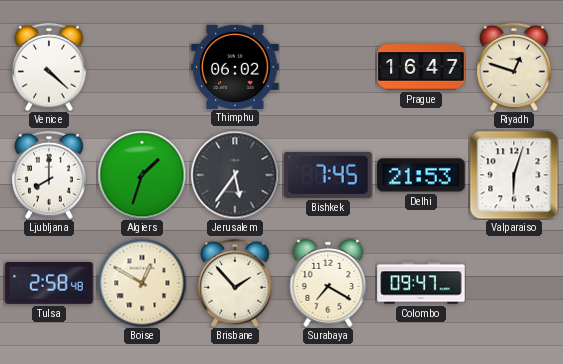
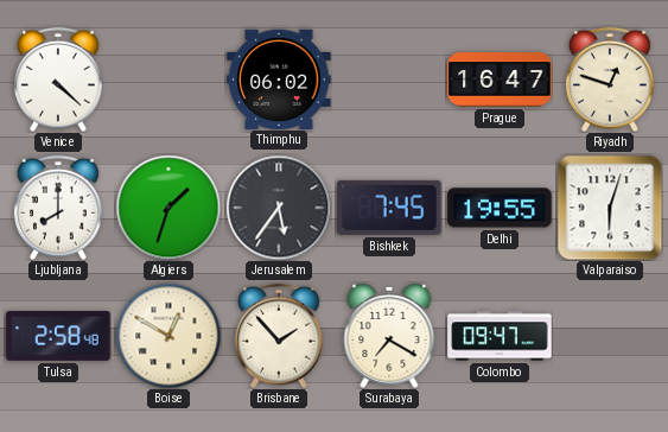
Delhi: 21:53 -> 19:55 (500, 208)
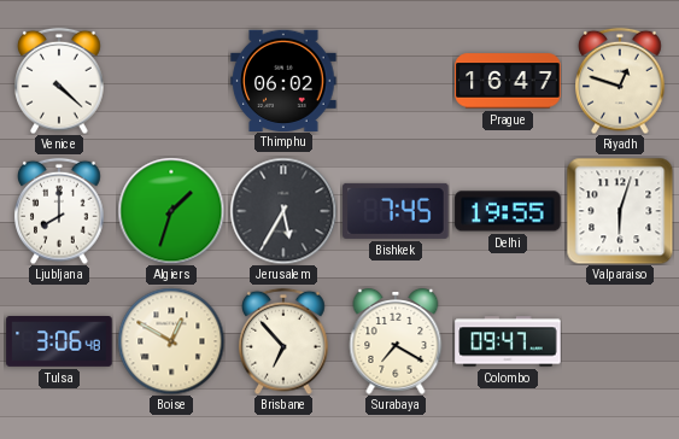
Jerusalem: 5:36 -> 5:35 (283, 211)
Tulsa: 2:58 -> 3:06 (59, 343)
Brisbane: 1:53 -> 6:53 (283, 341)
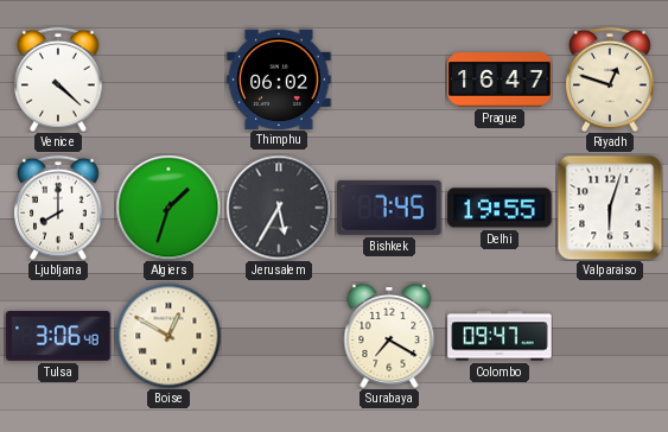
Brisbane: 6:53 -> none (283, 341)
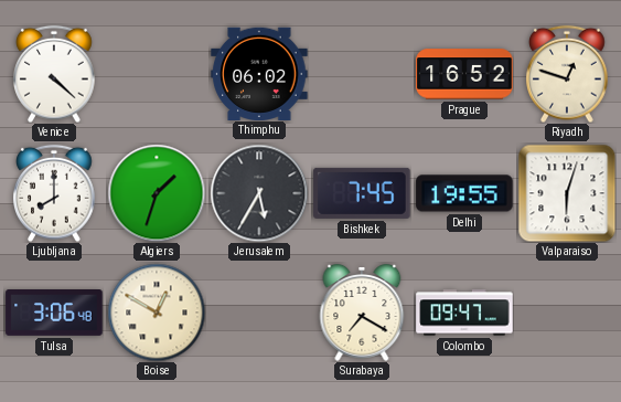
Prague: 16:47 -> 16:52 (464, 74)
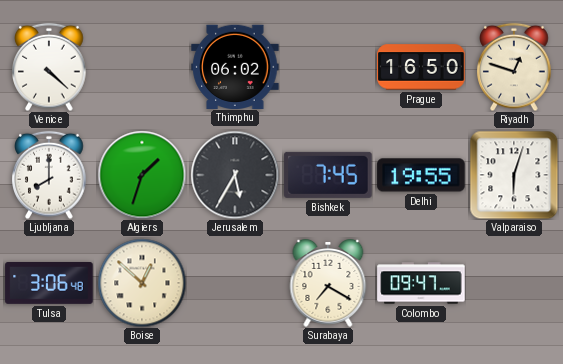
Prague: 16:52 -> 16:50 (421, 67)
Boise: 12:50 -> 12:52 (142, 283)
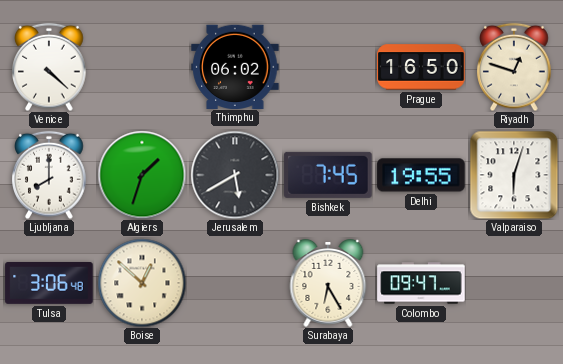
Jerusalem: 5:35 -> 5:40 (235, 175)
Surabaya: 7:20 -> 6:25 (328, 284)
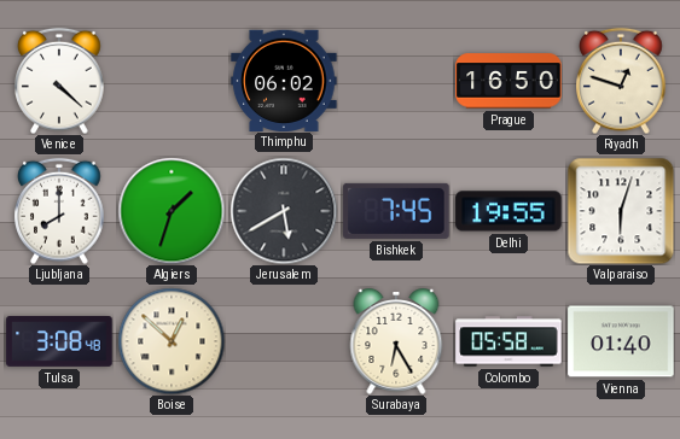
Tulsa: 3:06 -> 3:08 (59, 343)
Colombo: 09:47 -> 05:58 (508, 341)
Vienna: none -> 01:40 (621, 341)
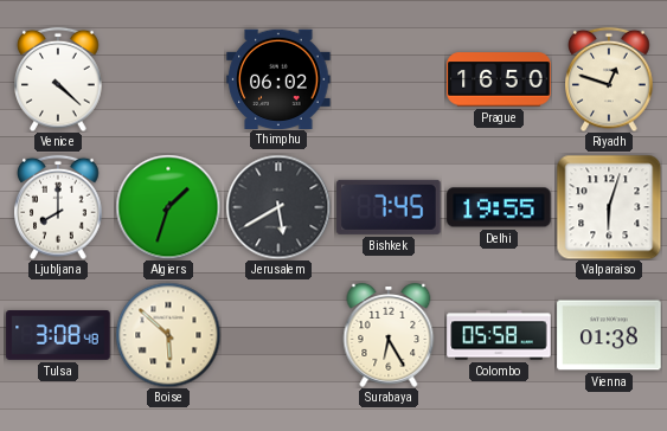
Boise: 12:52 -> 5:52 (168, 335)
Vienna: 01:40 -> 01:38 (609, 335)
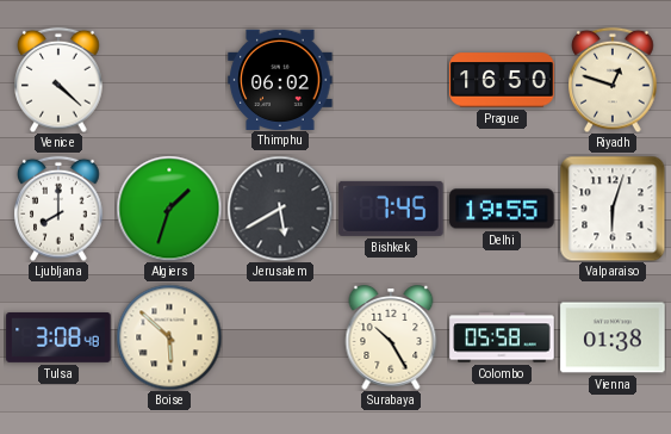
Surabaya: 6:25 -> 10:25 (391, 339)
